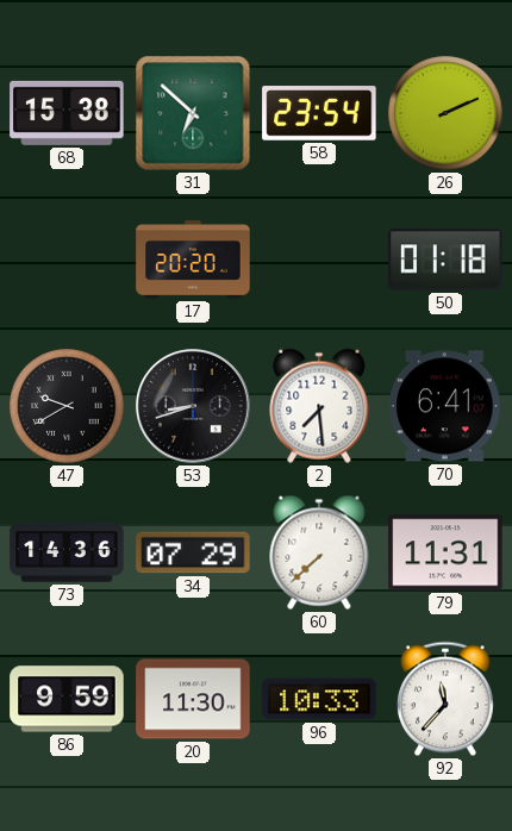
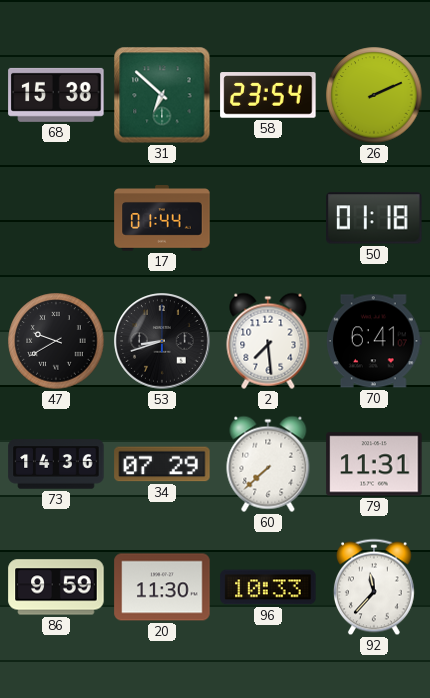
17: 20:20 -> 01:44 (162, 218)
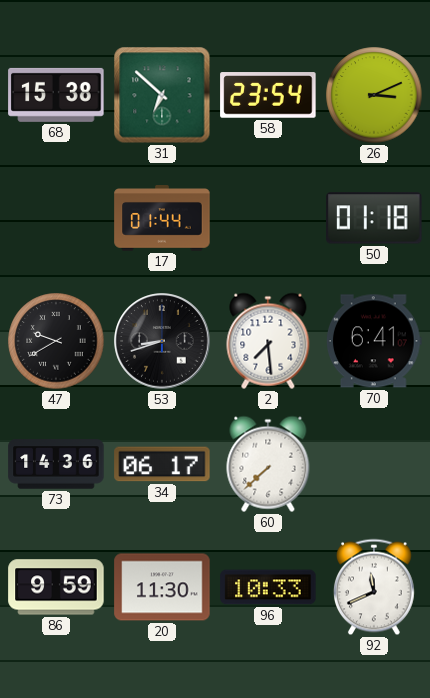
26: 2:11 -> 3:11 (374, 95)
34: 07:29 -> 06:17 (162, 464)
79: 11:31 -> none (374, 464)
92: 11:37 -> 11:41 (374, 587)
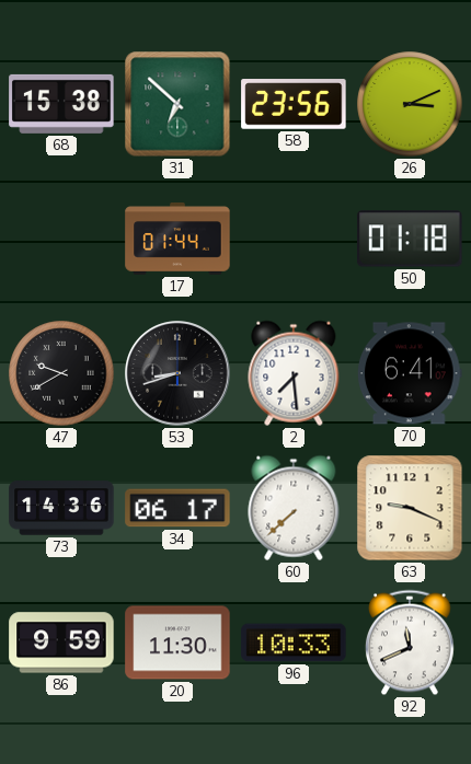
58: 23:54 -> 23:56 (294, 104)
63: none -> 9:19 (410, 508)
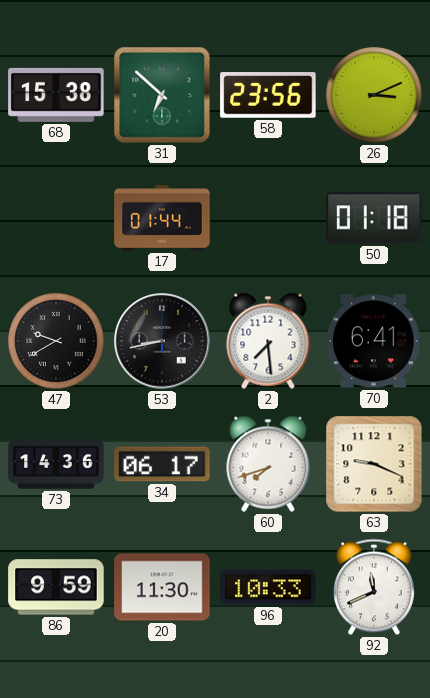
53: 8:42 -> 8:43 (162, 341)
60: 7:38 -> 7:42 (268, 464)
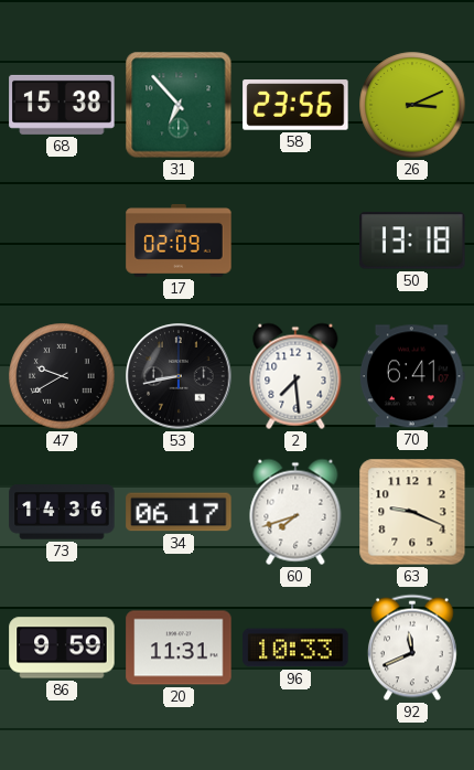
31: 6:52 -> 6:53 (179, 105)
17: 01:44 -> 02:09 (179, 240)
50: 01:18 -> 13:18 (412, 240)
20: 11:30 -> 11:31 (179, 648)
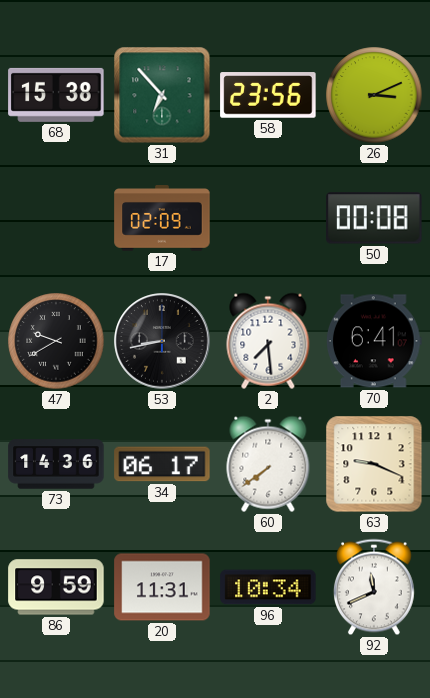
50: 13:18 -> 00:08 (374, 218)
60: 7:42 -> 7:39 (268, 464)
96: 10:33 -> 10:34 (268, 587)
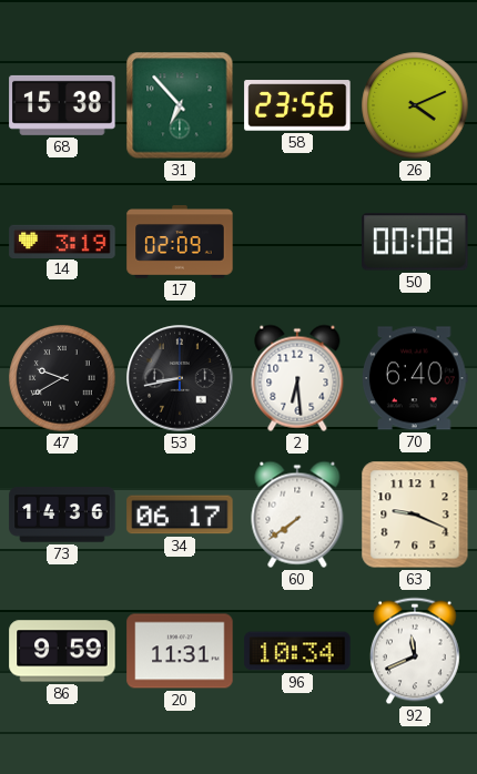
26: 3:11 -> 4:11 (415, 105)
14: none -> 3:19 (62, 241)
2: 7:29 -> 6:29 (297, 378)
70: 6:41 -> 6:40 (415, 378)
